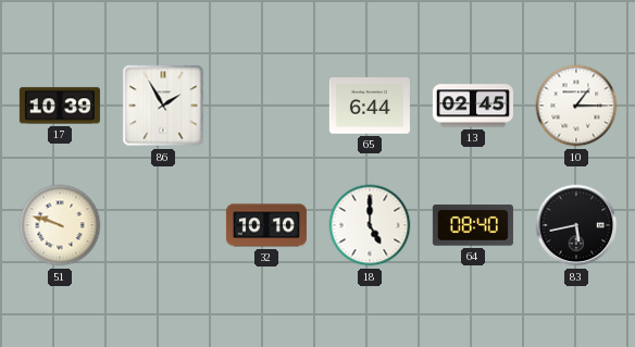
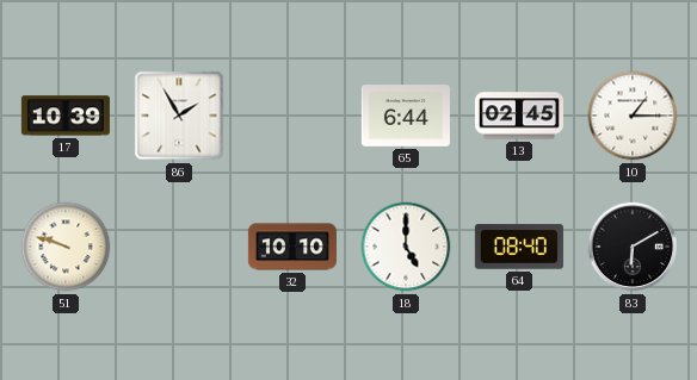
83: 5:43 -> 6:10 (633, 247)
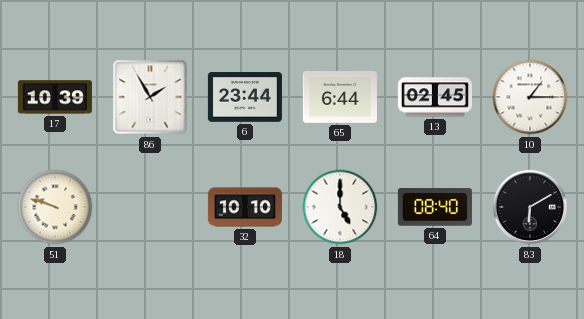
6: none -> 23:44 (245, 97)
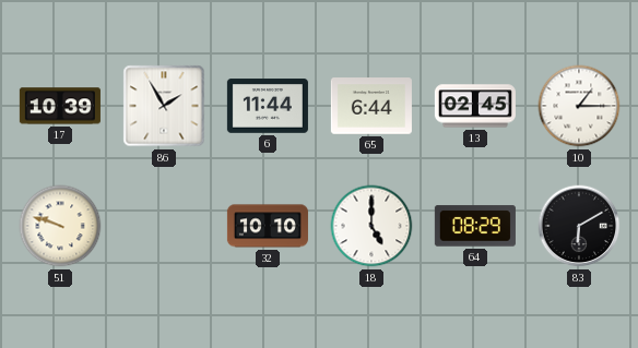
6: 23:44 -> 11:44 (268, 106)
64: 08:40 -> 08:29 (475, 226)
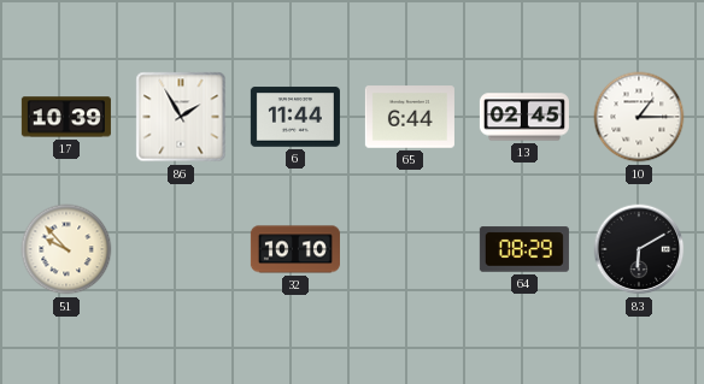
51: 9:48 -> 9:53 (66, 249)
18: 5:00 -> none (371, 226)
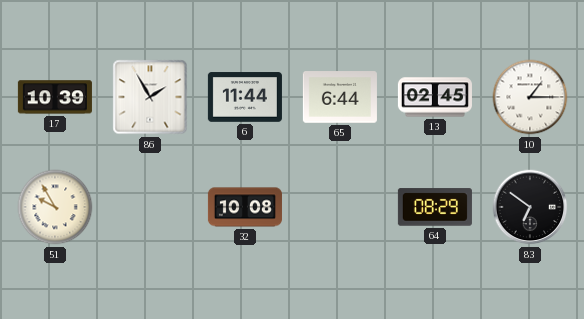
51: 9:53 -> 9:55 (55, 207)
32: 10:10 -> 10:08 (245, 207)
83: 6:10 -> 6:51 (530, 207)
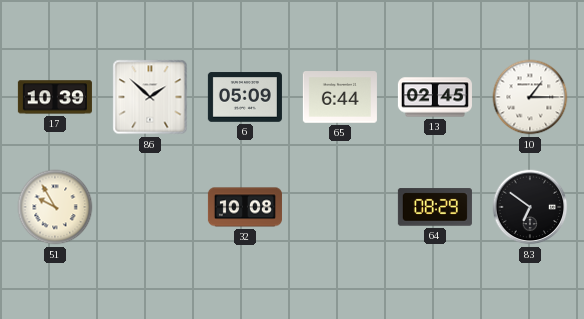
86: 1:55 -> 1:52 (150, 97)
6: 11:44 -> 05:09 (245, 97)
